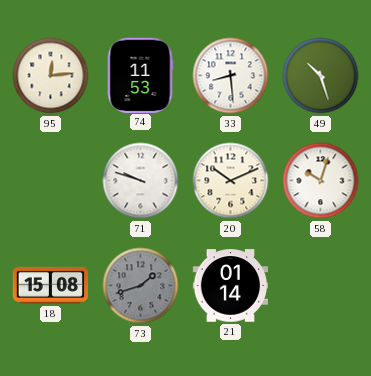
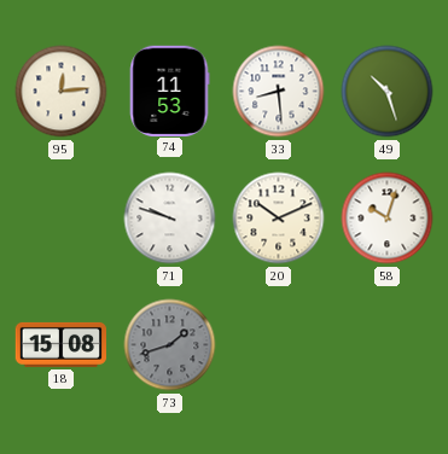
21: 01:14 -> none (231, 286)
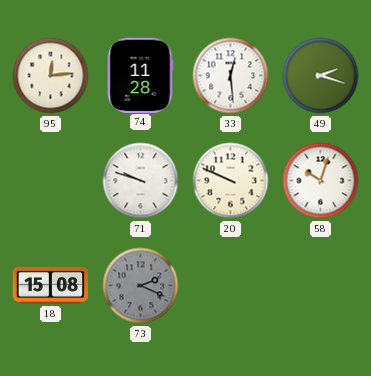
74: 11:53 -> 11:28 (140, 75)
33: 8:29 -> 12:29 (231, 76)
49: 10:27 -> 2:18 (321, 76)
20: 10:11 -> 9:49 (231, 181)
73: 1:42 -> 2:19 (141, 286)
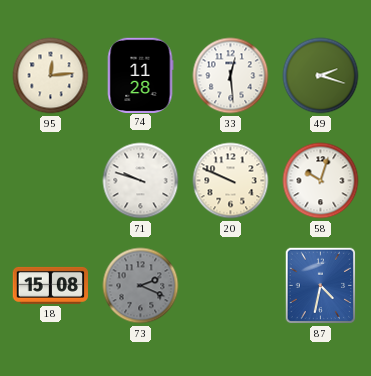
87: none -> 4:32 (321, 286)
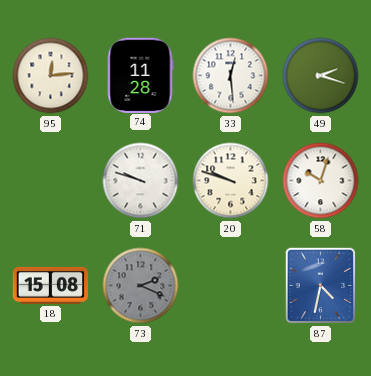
20: 9:49 -> 9:48 (231, 181)
